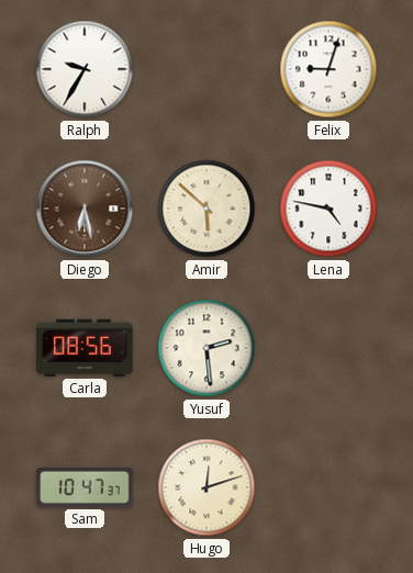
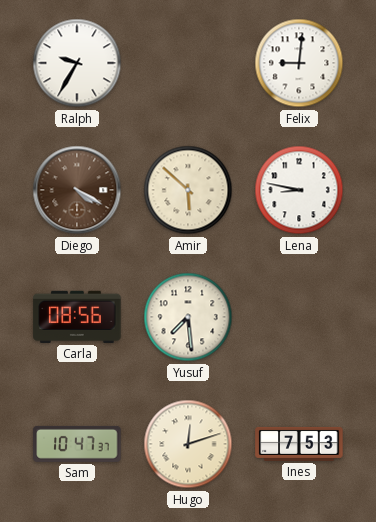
Felix: 9:03 -> 9:01 (299, 63)
Diego: 6:28 -> 4:20 (77, 190)
Lena: 4:47 -> 8:47 (299, 190)
Yusuf: 2:29 -> 7:29 (188, 317)
Ines: none -> 7:53 (299, 444)
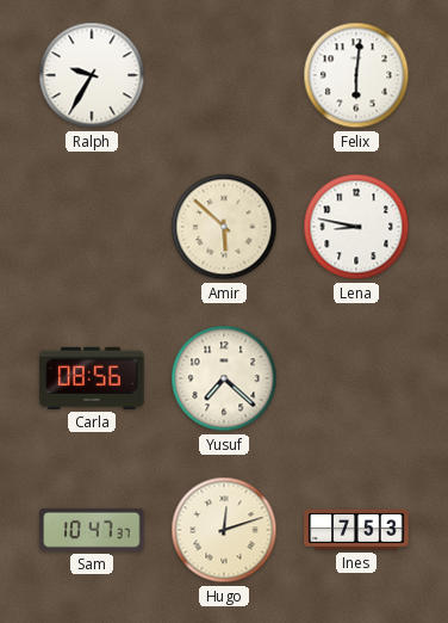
Felix: 9:01 -> 6:01 (356, 75)
Diego: 4:20 -> none (77, 190)
Yusuf: 7:29 -> 7:22 (224, 378)
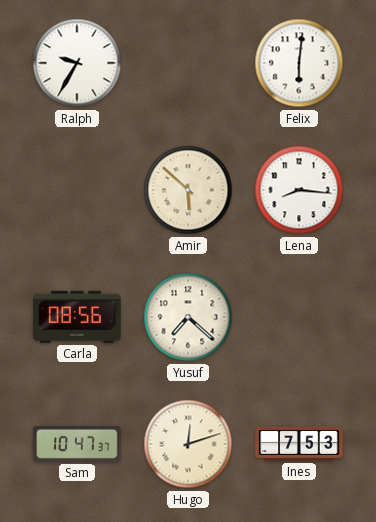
Lena: 8:47 -> 8:16 (299, 190)
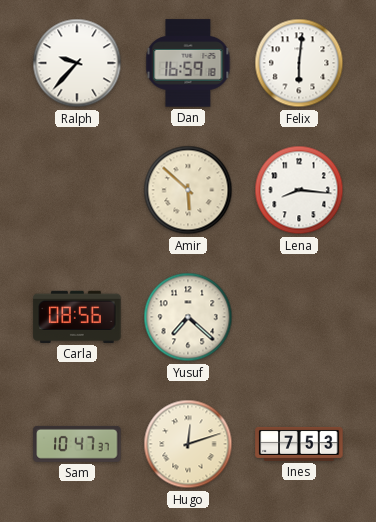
Ralph: 9:35 -> 9:37 (77, 63)
Dan: none -> 16:59 (188, 63)
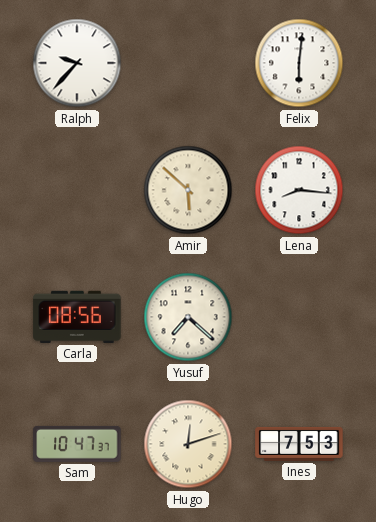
Dan: 16:59 -> none (188, 63)
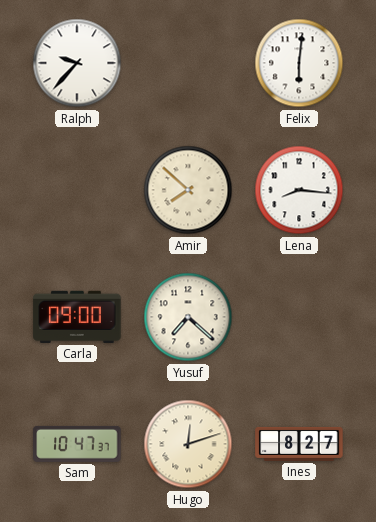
Amir: 5:52 -> 7:52 (188, 190)
Carla: 08:56 -> 09:00 (77, 317)
Ines: 7:53 -> 8:27 (299, 444)
